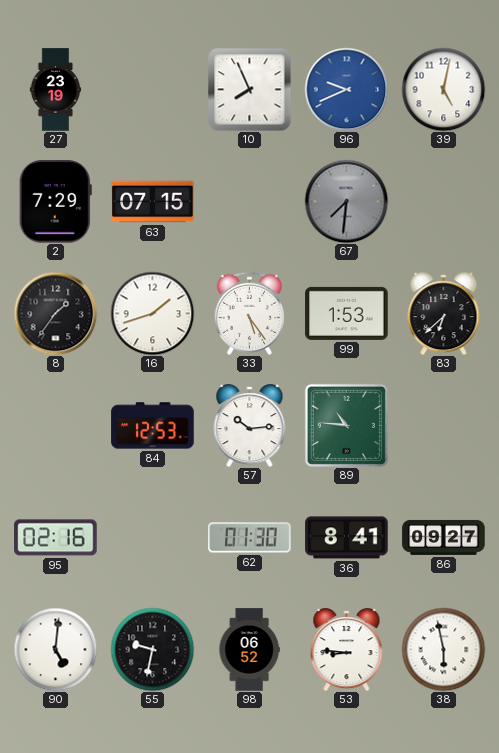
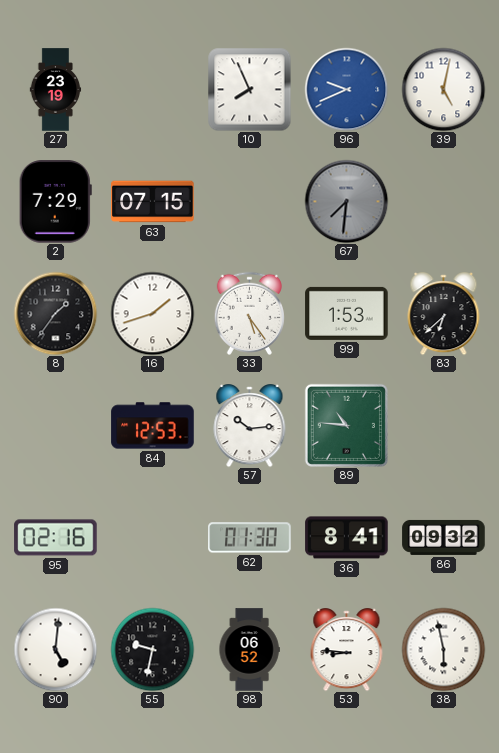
86: 09:27 -> 09:32 (444, 537)
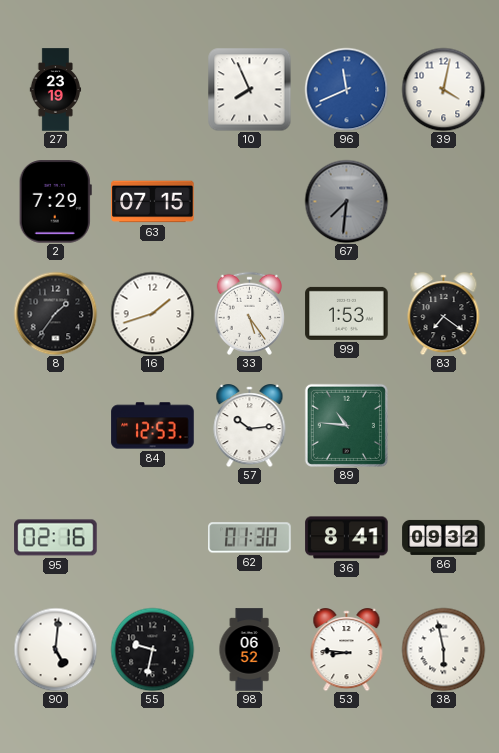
96: 9:41 -> 11:41 (346, 89)
39: 5:02 -> 4:02 (443, 89)
83: 6:38 -> 7:21 (444, 314)
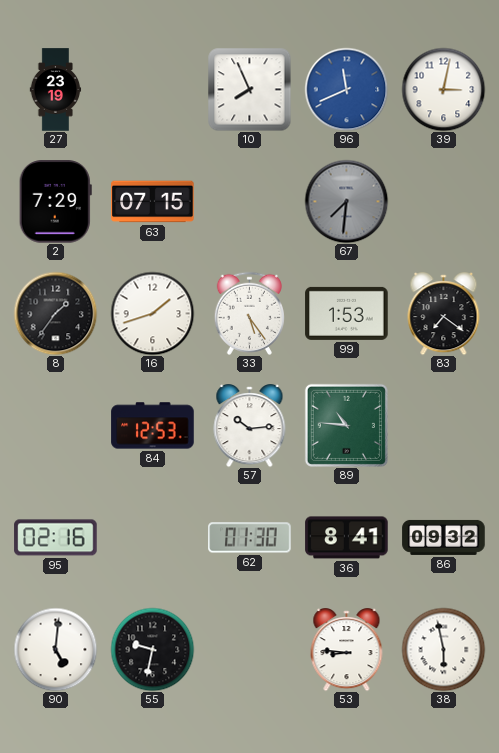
39: 4:02 -> 3:02 (443, 89)
98: 06:52 -> none (249, 650)
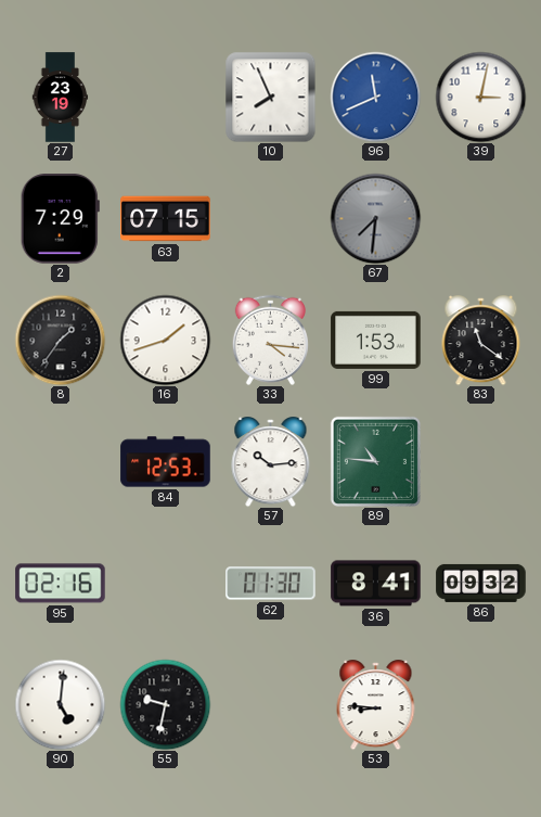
33: 5:24 -> 4:16 (270, 340)
83: 7:21 -> 11:21 (481, 341)
38: 5:58 -> none (443, 649)
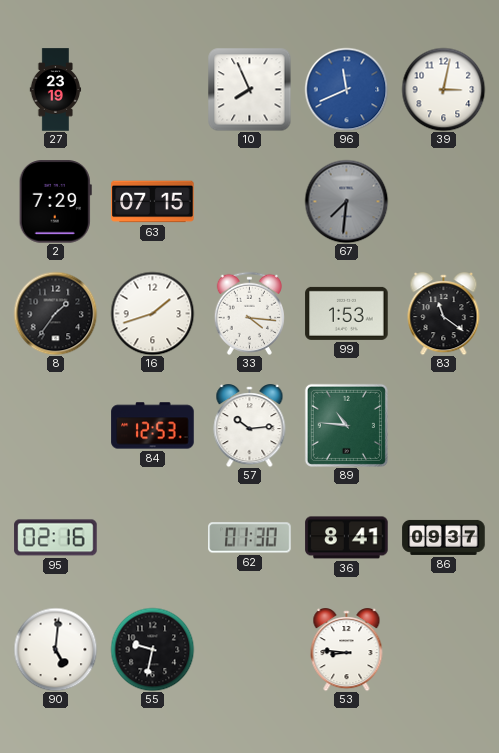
86: 09:32 -> 09:37 (444, 537)
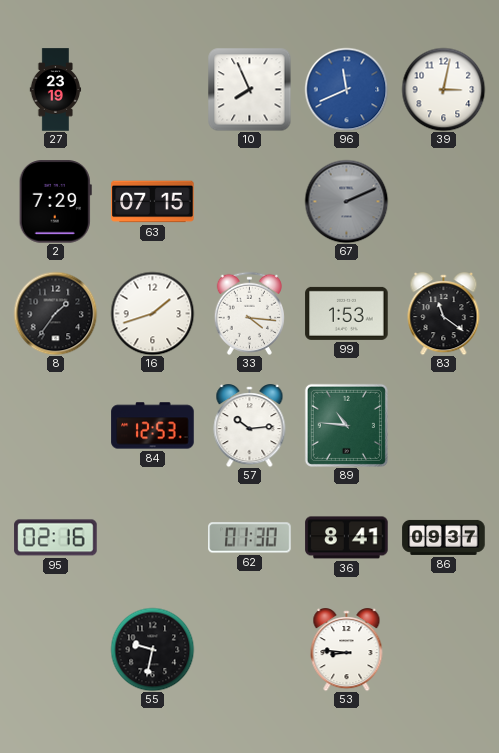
67: 7:31 -> 2:11 (346, 201)
90: 5:01 -> none (55, 649)
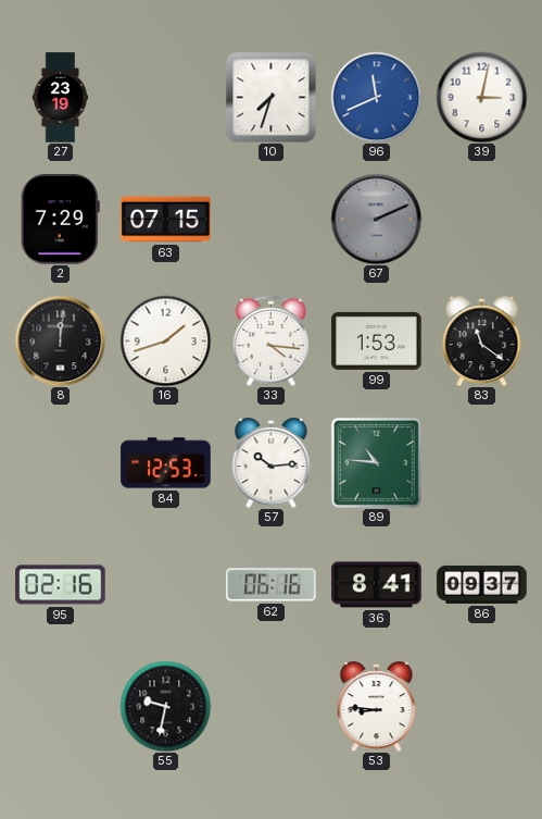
10: 7:56 -> 7:33 (270, 97)
8: 1:36 -> 12:01 (60, 340)
62: 01:30 -> 06:16 (272, 585)
